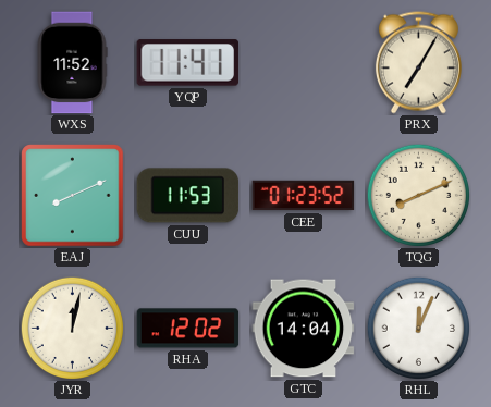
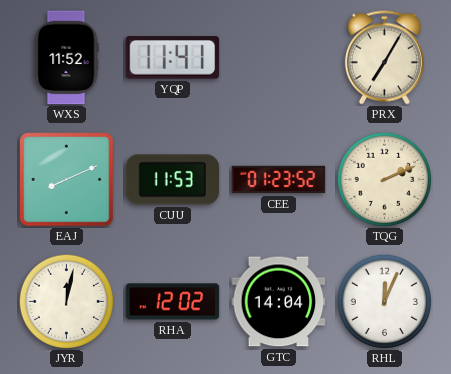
TQG: 8:11 -> 2:11 (384, 179)
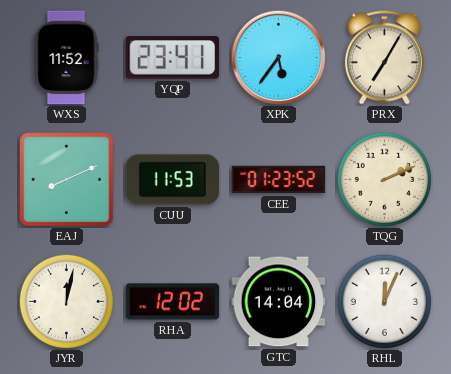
YQP: 11:41 -> 23:41 (173, 58)
XPK: none -> 5:36 (278, 57)
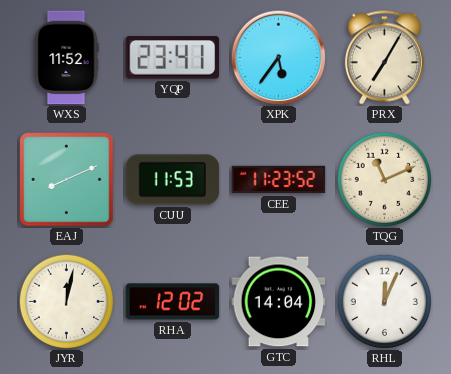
CEE: 01:23 -> 11:23 (279, 180)
TQG: 2:11 -> 11:11 (384, 179)
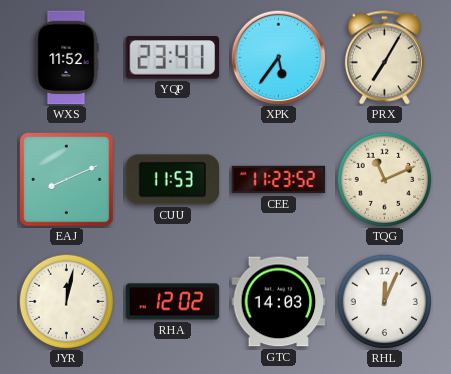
GTC: 14:04 -> 14:03 (279, 302)
